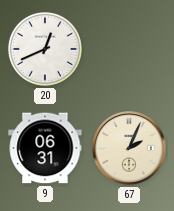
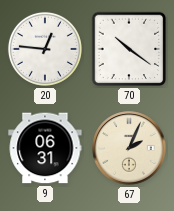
20: 12:41 -> 12:46 (45, 49)
70: none -> 10:21 (129, 49)
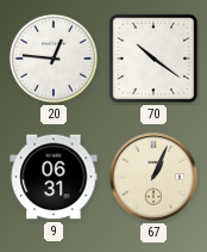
67: 2:04 -> 1:04 (153, 177)
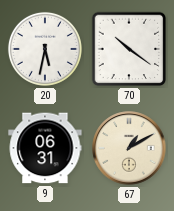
20: 12:46 -> 5:32 (45, 49)
67: 1:04 -> 1:10 (129, 148)
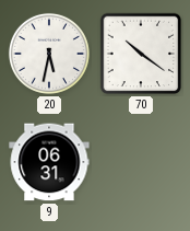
67: 1:10 -> none (129, 148)
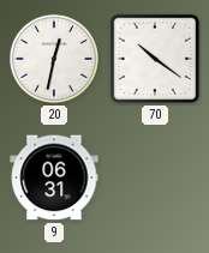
20: 5:32 -> 12:32 (54, 59)
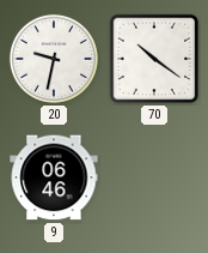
20: 12:32 -> 9:32 (54, 59)
9: 06:31 -> 06:46 (54, 177)
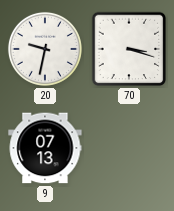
70: 10:21 -> 3:18 (129, 49)
9: 06:46 -> 07:13 (45, 148)
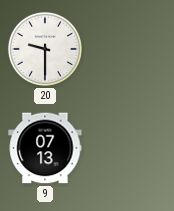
20: 9:32 -> 9:30 (45, 49)
70: 3:18 -> none (129, 49)
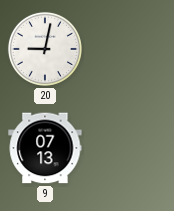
20: 9:30 -> 9:02 (45, 49)
